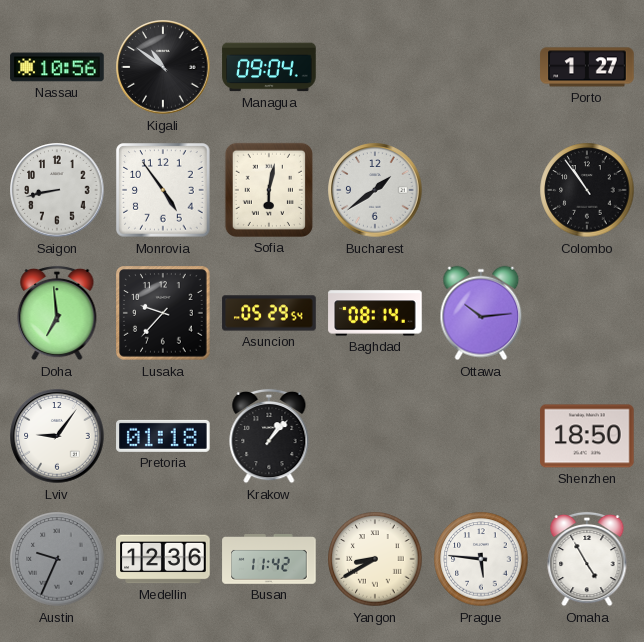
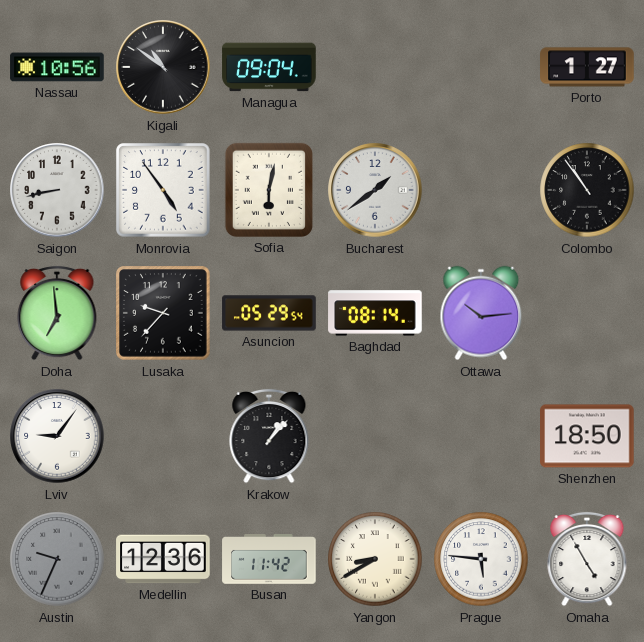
Pretoria: 01:18 -> none (163, 436)
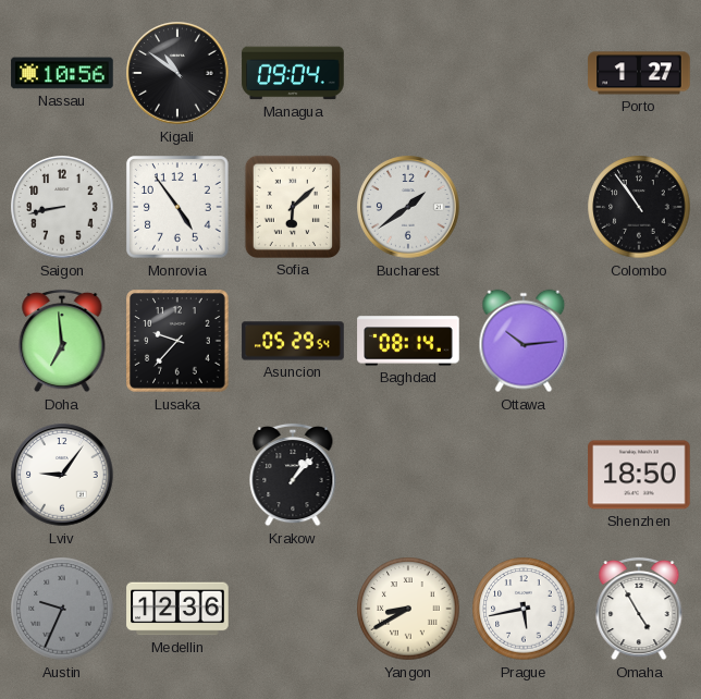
Sofia: 6:02 -> 6:08 (293, 207)
Busan: 11:42 -> none (269, 560)
Prague: 5:46 -> 5:43 (524, 609)
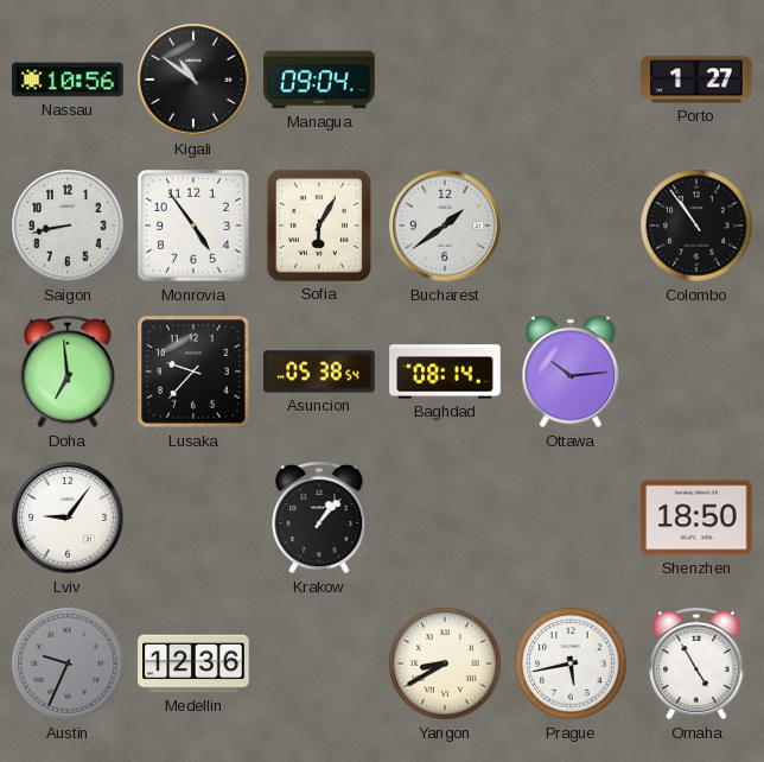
Sofia: 6:08 -> 6:05 (319, 226)
Asuncion: 05:29 -> 05:38 (319, 372)
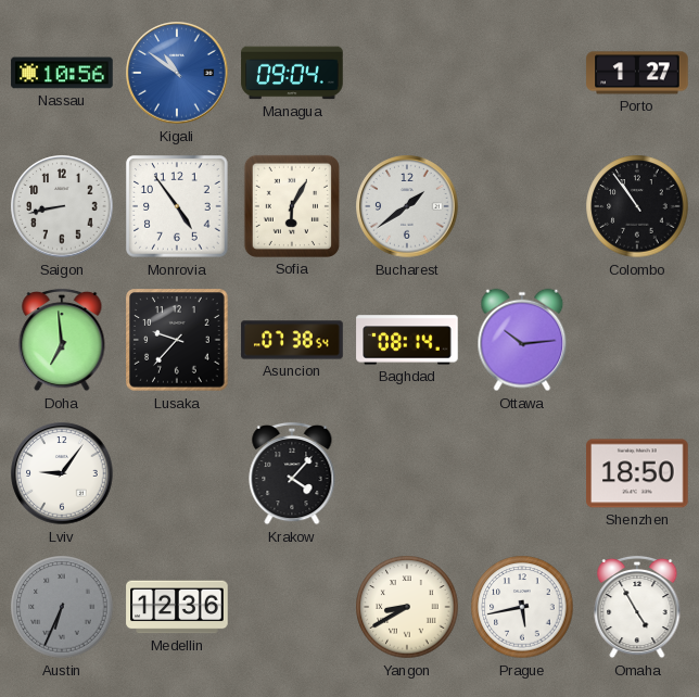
Kigali dial: black -> blue (177, 73)
Asuncion: 05:38 -> 07:38 (292, 340)
Krakow: 1:07 -> 4:07 (292, 473)
Austin: 9:34 -> 6:34 (62, 607)
